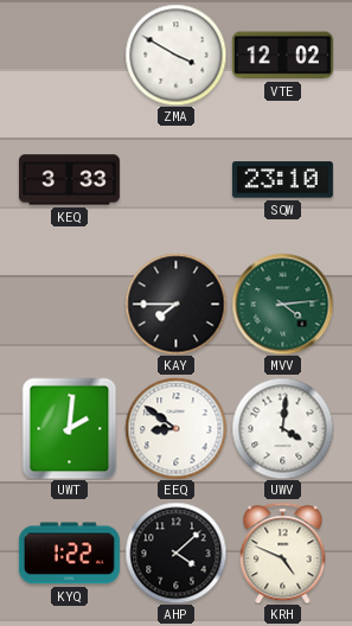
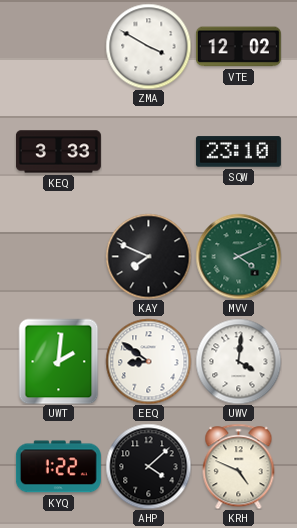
KAY: 7:45 -> 7:49 (148, 256)
MVV: 4:14 -> 4:11 (238, 256)
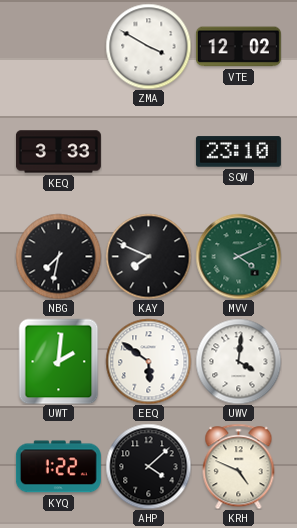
NBG: none -> 7:32 (58, 256)
EEQ: 8:51 -> 5:51 (148, 361)
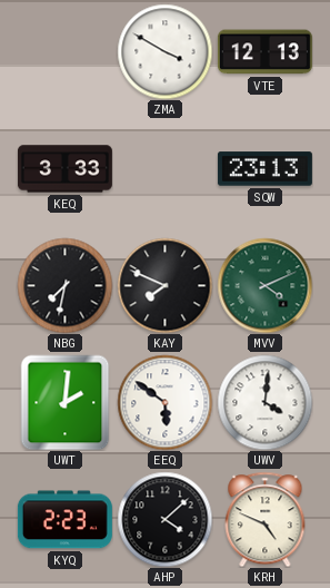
VTE: 12:02 -> 12:13 (264, 52)
SQW: 23:10 -> 23:13 (264, 169)
KYQ: 1:22 -> 2:23 (64, 520)
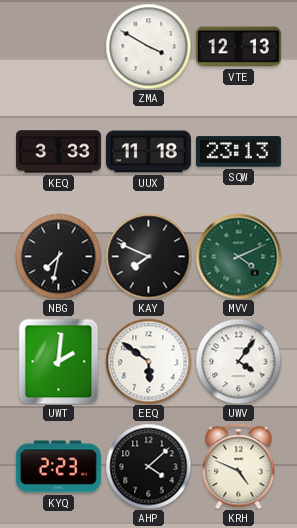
UUX: none -> 11:18 (148, 152)
UWV: 4:01 -> 4:06 (238, 361)
